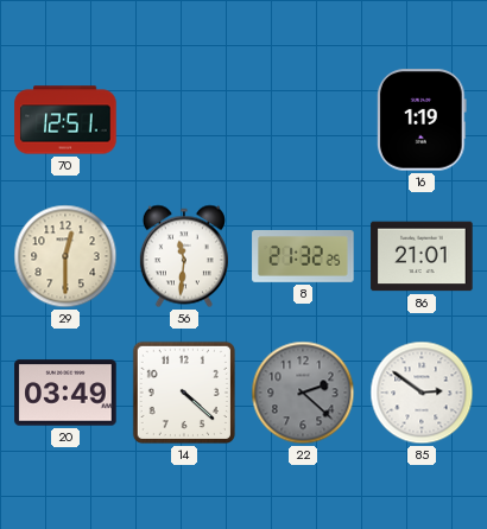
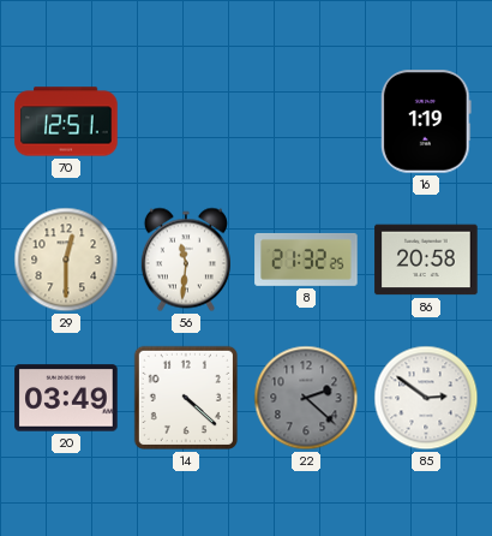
86: 21:01 -> 20:58 (426, 260)
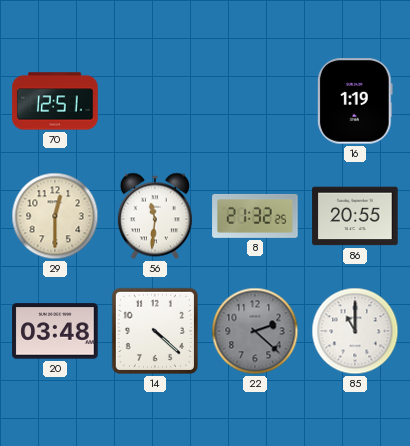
86: 20:58 -> 20:55 (355, 216)
20: 03:49 -> 03:48 (55, 331)
85: 2:51 -> 11:00 (355, 331)
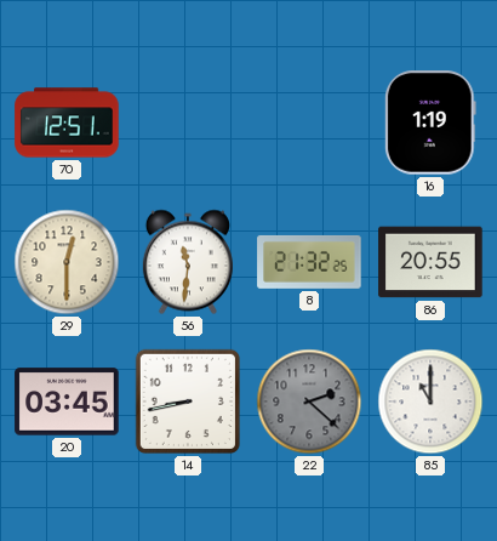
20: 03:48 -> 03:45 (67, 402)
14: 4:22 -> 8:43 (188, 402)
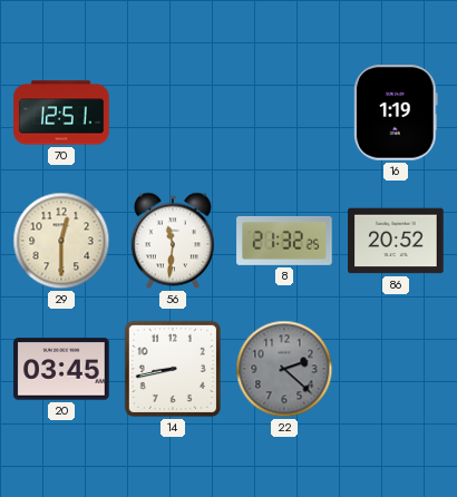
86: 20:55 -> 20:52 (396, 241)
85: 11:00 -> none (430, 402)
